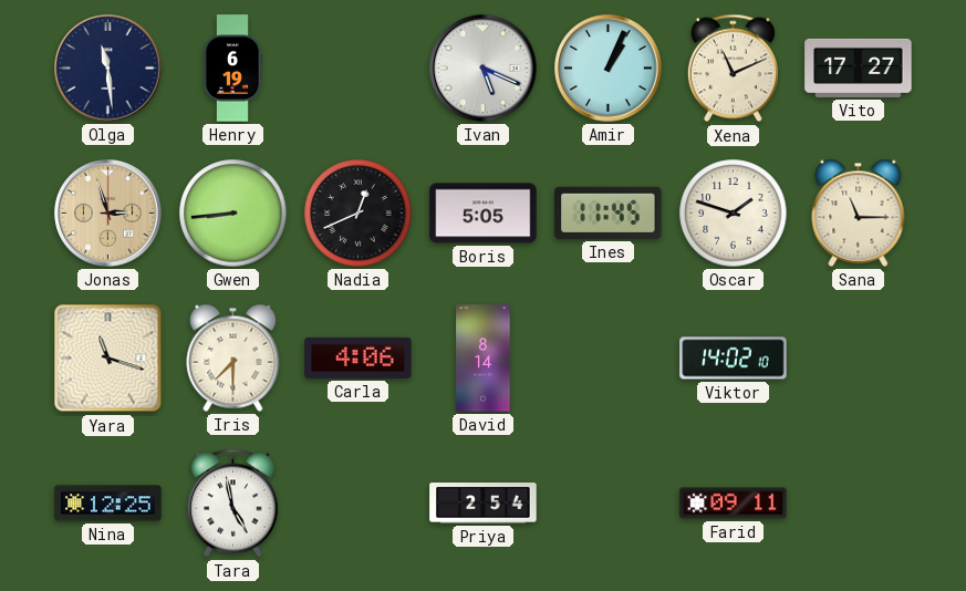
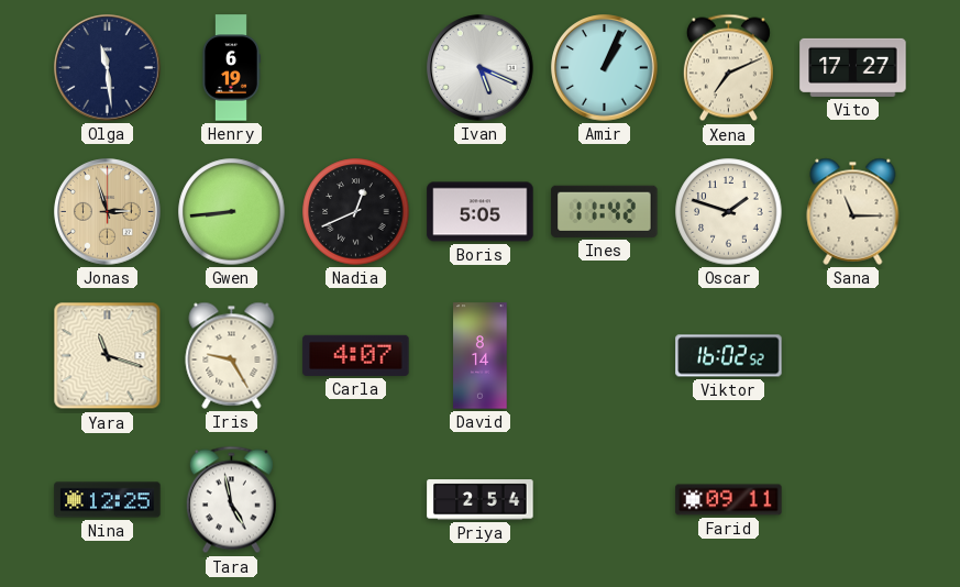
Xena: 11:11 -> 7:11 (728, 68)
Ines: 11:45 -> 11:42 (605, 211)
Iris: 7:30 -> 9:25 (232, 355)
Carla: 4:06 -> 4:07 (356, 355)
Viktor: 14:02 -> 16:02 (729, 356)
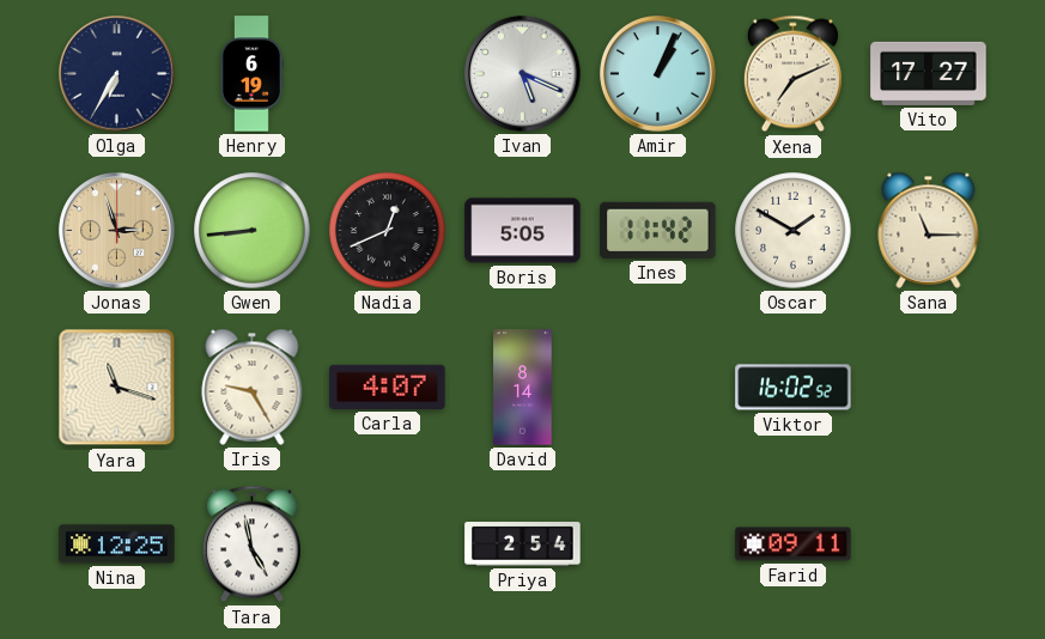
Olga: 11:29 -> 6:35 (117, 74)
Oscar: 1:48 -> 1:50 (794, 231)
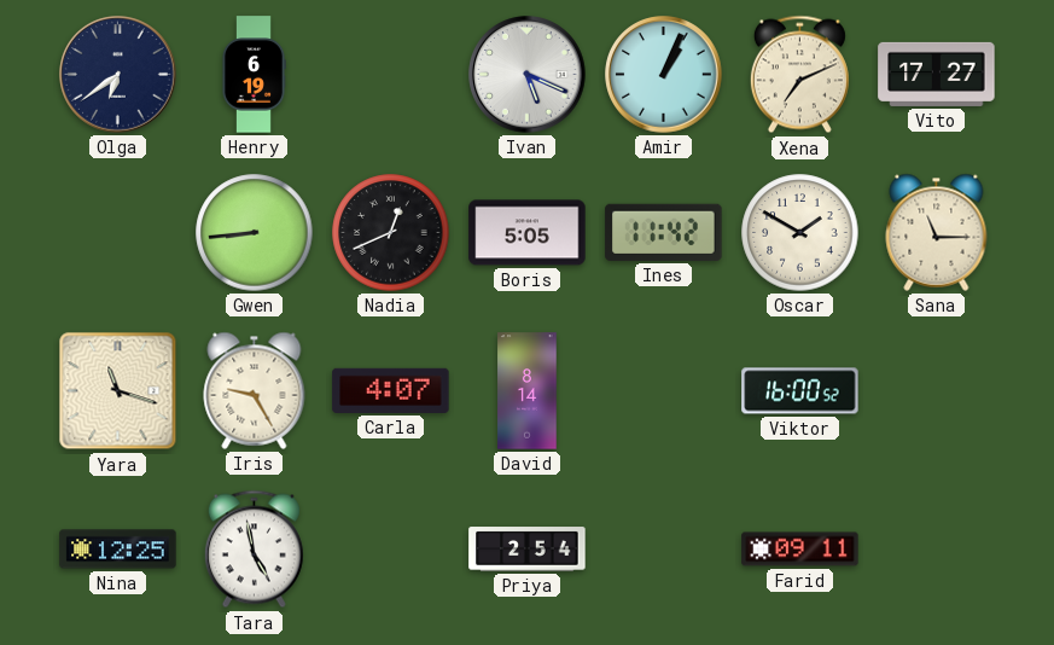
Olga: 6:35 -> 6:39 (118, 75)
Jonas: 2:57 -> none (117, 231)
Viktor: 16:02 -> 16:00 (800, 391)
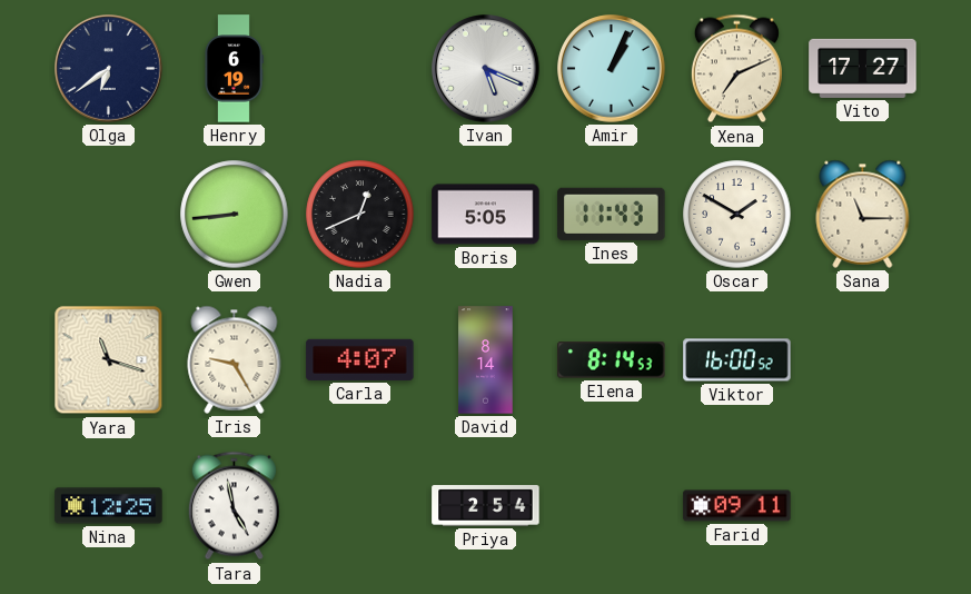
Ines: 11:42 -> 11:43 (612, 214)
Elena: none -> 8:14 (612, 360)
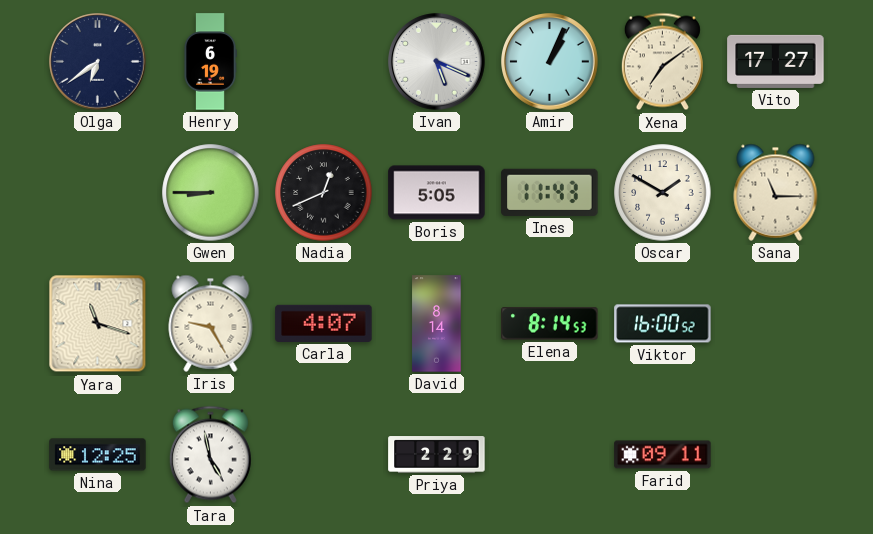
Xena: 7:11 -> 7:09 (662, 62)
Gwen: 8:44 -> 8:45 (211, 193)
Priya: 2:54 -> 2:29 (437, 455)
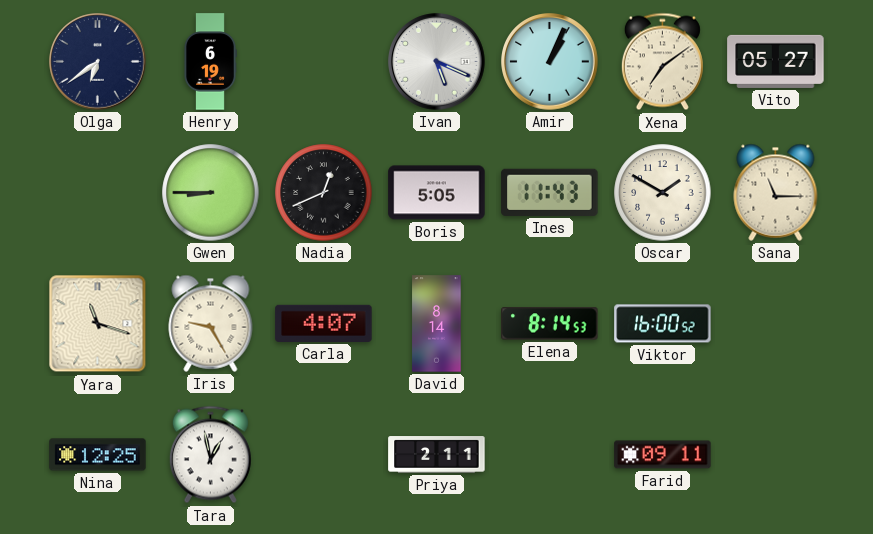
Vito: 17:27 -> 05:27 (776, 61)
Tara: 4:58 -> 12:58 (210, 455)
Priya: 2:29 -> 2:11 (437, 455)
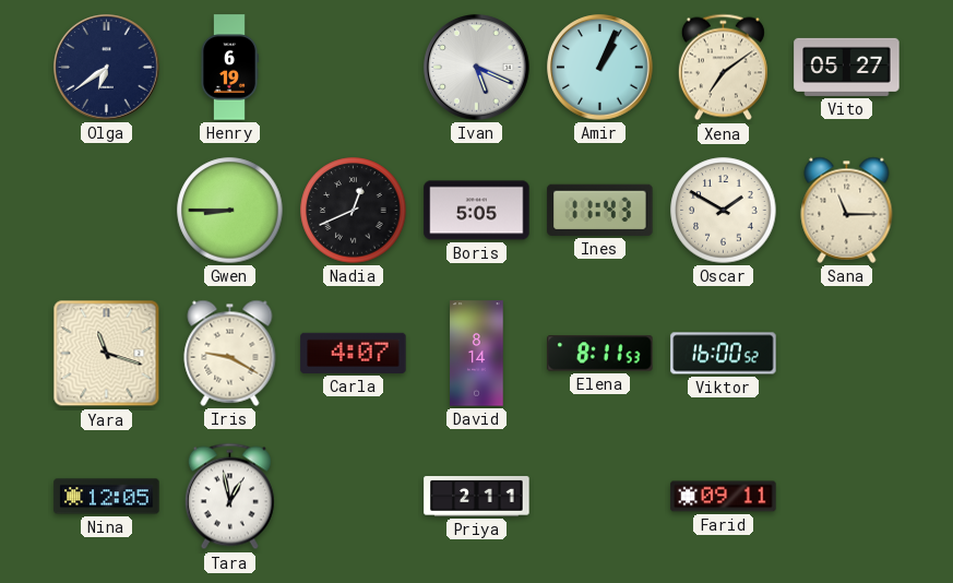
Iris: 9:25 -> 9:20 (230, 353)
Elena: 8:14 -> 8:11 (600, 354)
Nina: 12:25 -> 12:05 (107, 497)
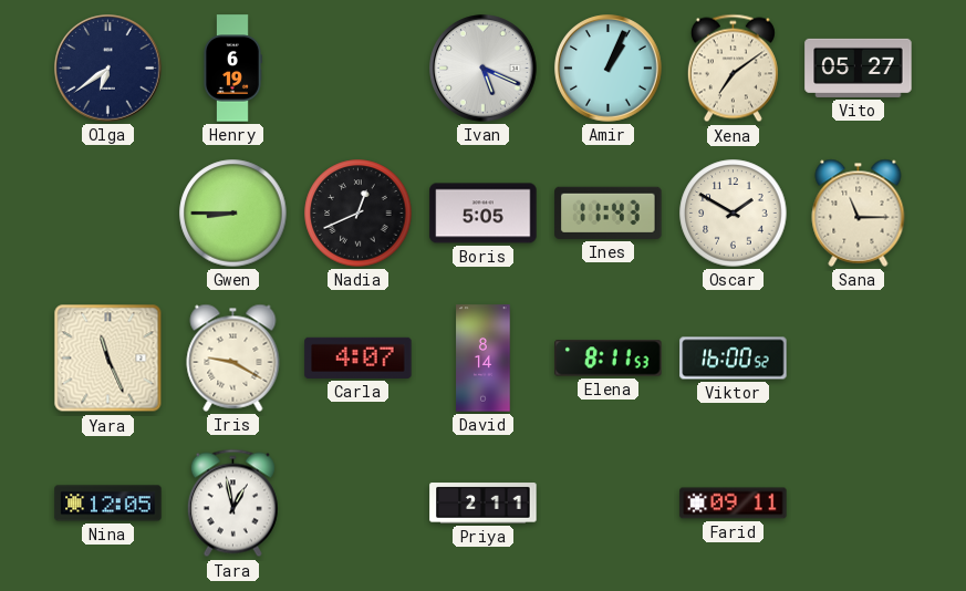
Yara: 11:18 -> 11:26 (108, 359)
